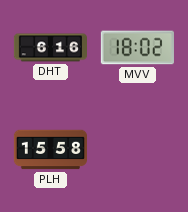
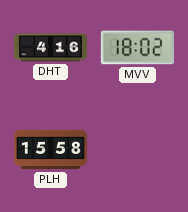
DHT: 6:16 -> 4:16 (50, 48)
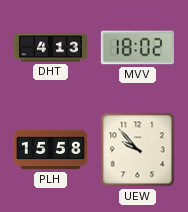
DHT: 4:16 -> 4:13 (50, 48)
UEW: none -> 9:53 (138, 150)
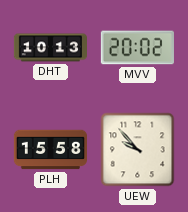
DHT: 4:13 -> 10:13 (50, 48)
MVV: 18:02 -> 20:02 (137, 48)
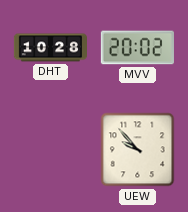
DHT: 10:13 -> 10:28 (50, 48)
PLH: 15:58 -> none (50, 150)
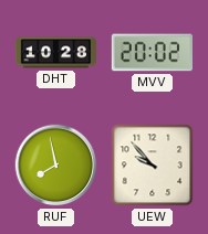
RUF: none -> 7:58 (56, 166)
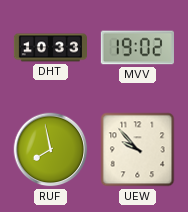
DHT: 10:28 -> 10:33 (50, 48)
MVV: 20:02 -> 19:02 (137, 48)
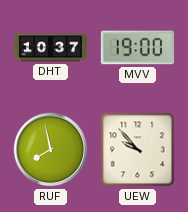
DHT: 10:33 -> 10:37 (50, 48)
MVV: 19:02 -> 19:00 (137, 48)
